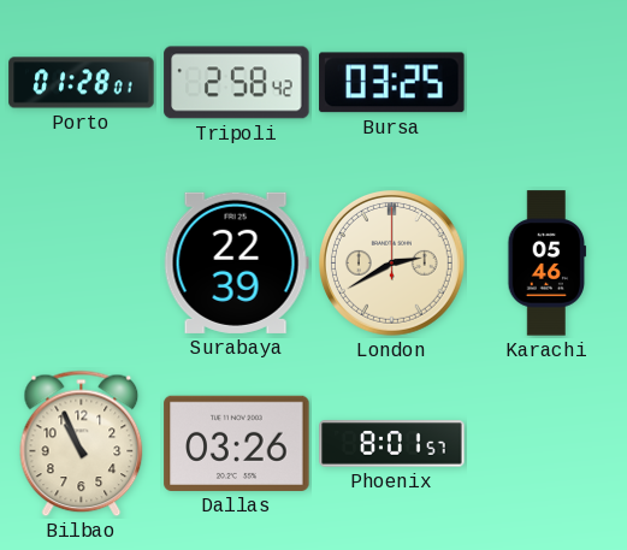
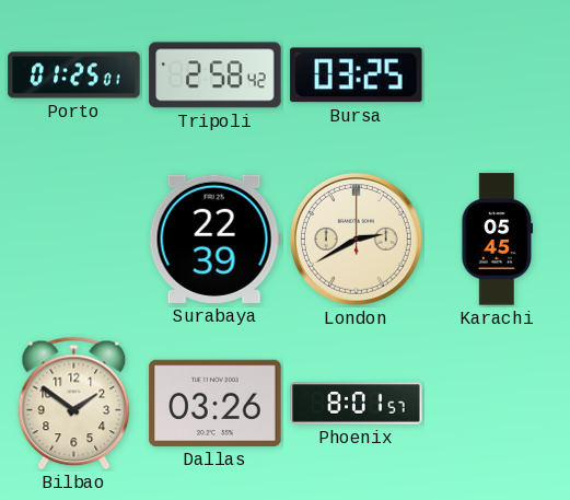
Porto: 01:28 -> 01:25 (74, 75)
Karachi: 05:46 -> 05:45 (498, 240)
Bilbao: 10:56 -> 1:51 (74, 404)
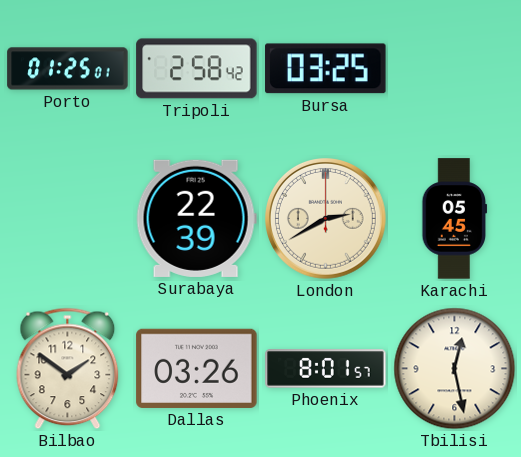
Tbilisi: none -> 12:28 (455, 369)
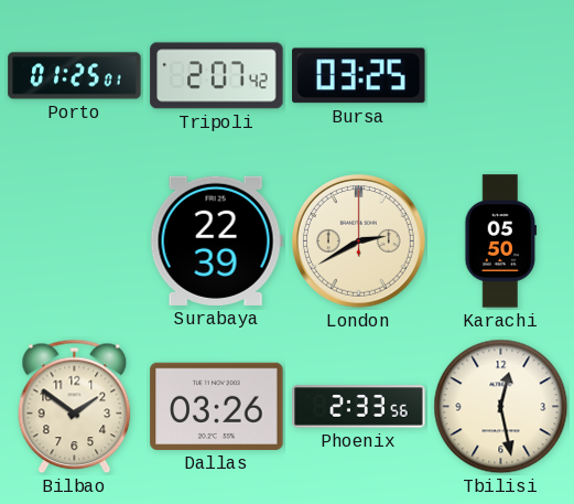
Tripoli: 2:58 -> 2:07 (217, 76)
Karachi: 05:45 -> 05:50 (501, 242)
Phoenix: 8:01 -> 2:33 (359, 407)
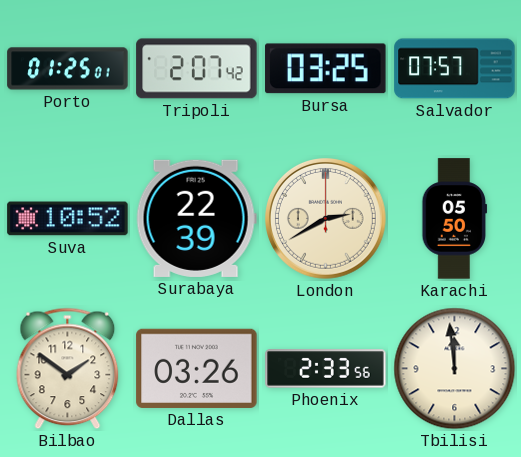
Salvador: none -> 07:57 (455, 69)
Suva: none -> 10:52 (68, 219)
Tbilisi: 12:28 -> 11:59 (455, 369)
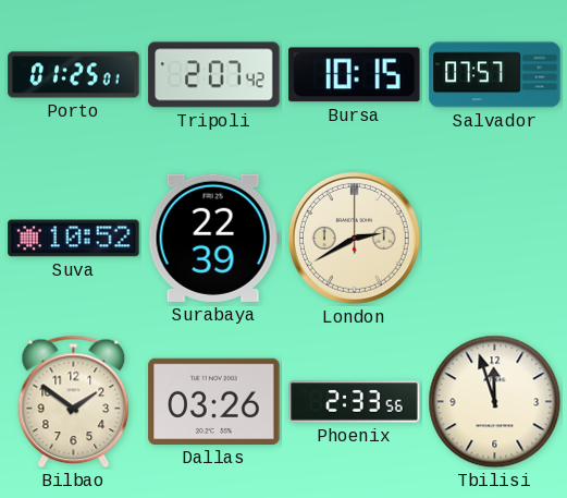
Bursa: 03:25 -> 10:15 (355, 75)
Karachi: 05:50 -> none (455, 219)
Tbilisi: 11:59 -> 11:57 (495, 402)
